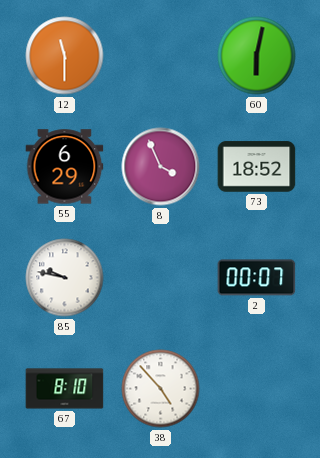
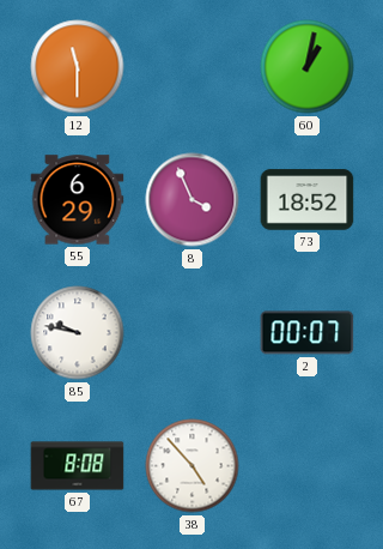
60: 6:02 -> 1:02 (308, 67)
67: 8:10 -> 8:08 (78, 466)
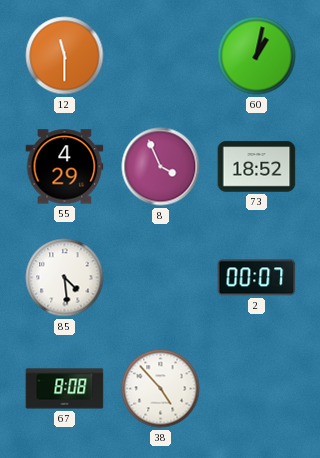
55: 6:29 -> 4:29 (65, 167)
85: 9:47 -> 4:29 (65, 278)
